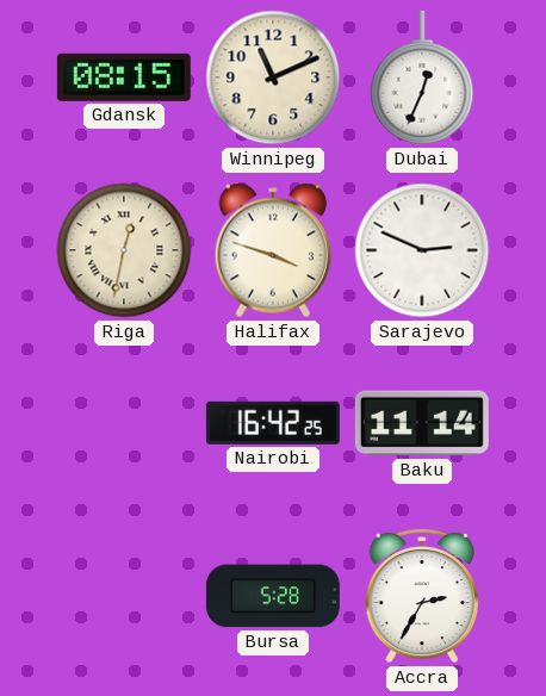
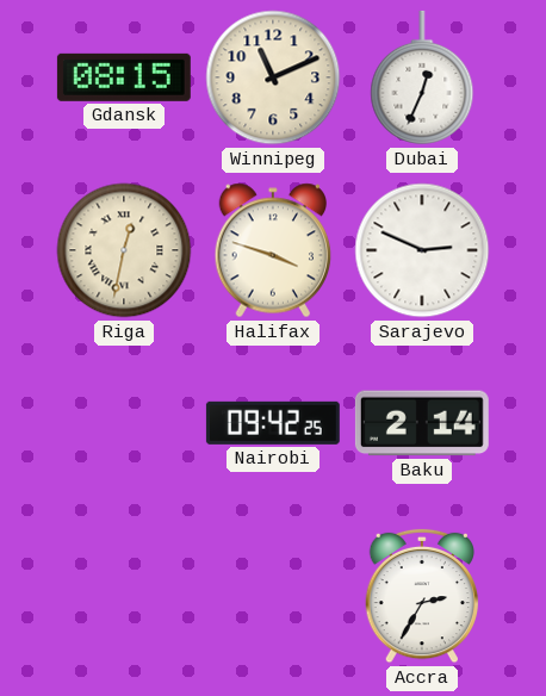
Nairobi: 16:42 -> 09:42 (273, 423)
Baku: 11:14 -> 2:14 (422, 423)
Bursa: 5:28 -> none (273, 596)
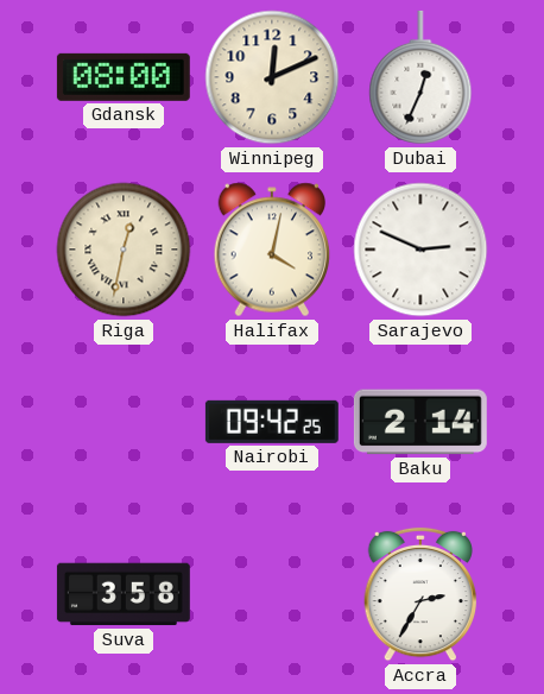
Gdansk: 08:15 -> 08:00 (124, 77)
Winnipeg: 11:11 -> 12:11 (272, 77)
Halifax: 3:48 -> 4:02 (272, 250)
Suva: none -> 3:58 (124, 594)
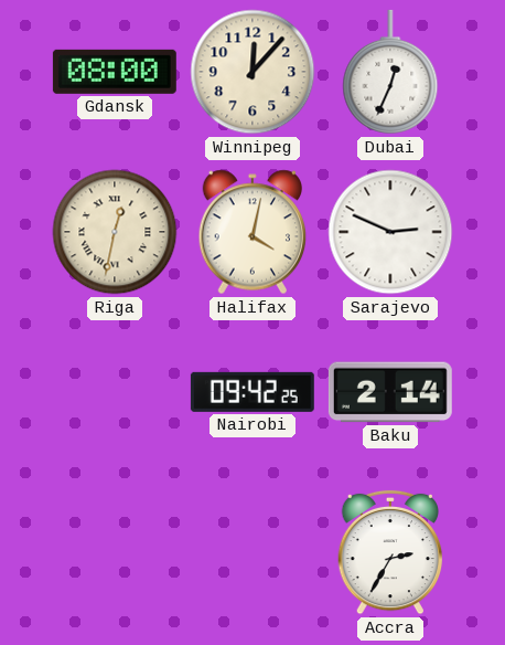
Winnipeg: 12:11 -> 12:07 (253, 72)
Suva: 3:58 -> none (124, 594)
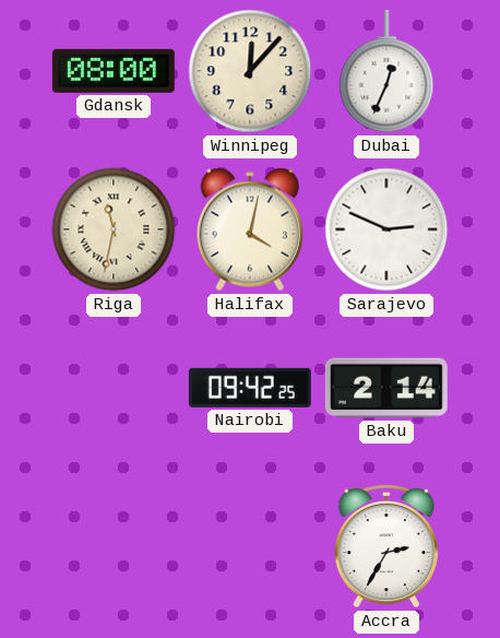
Riga: 12:32 -> 11:32 (114, 229)
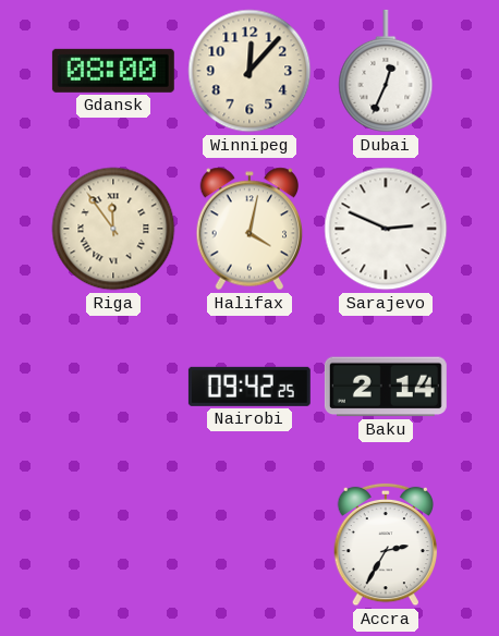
Riga: 11:32 -> 11:54 (113, 229)
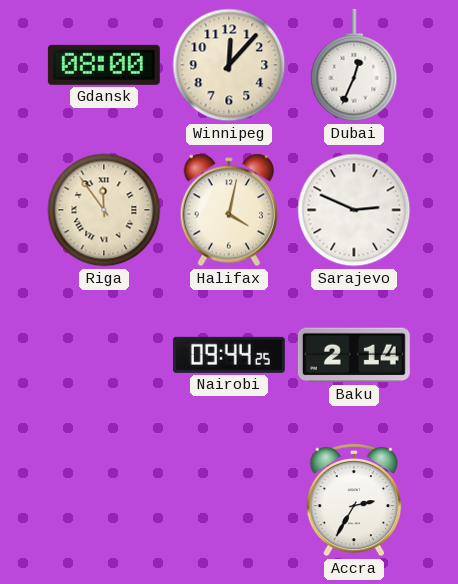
Nairobi: 09:42 -> 09:44 (229, 355)
